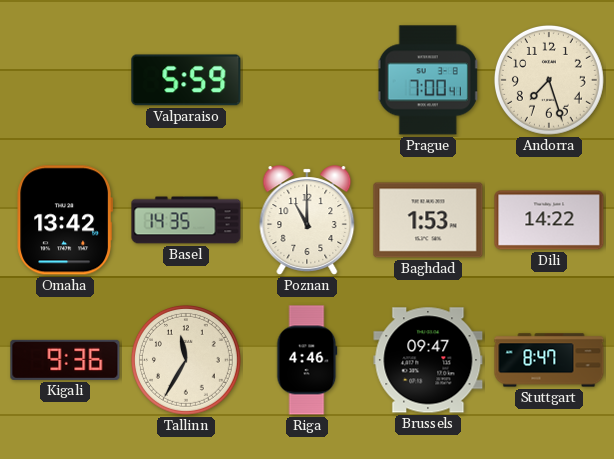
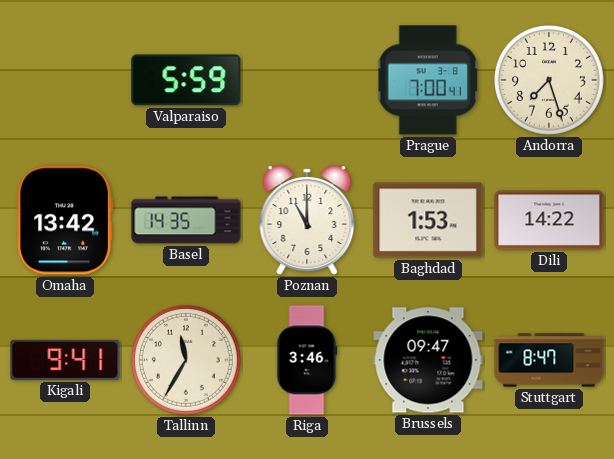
Kigali: 9:36 -> 9:41 (65, 360)
Riga: 4:46 -> 3:46 (307, 360)
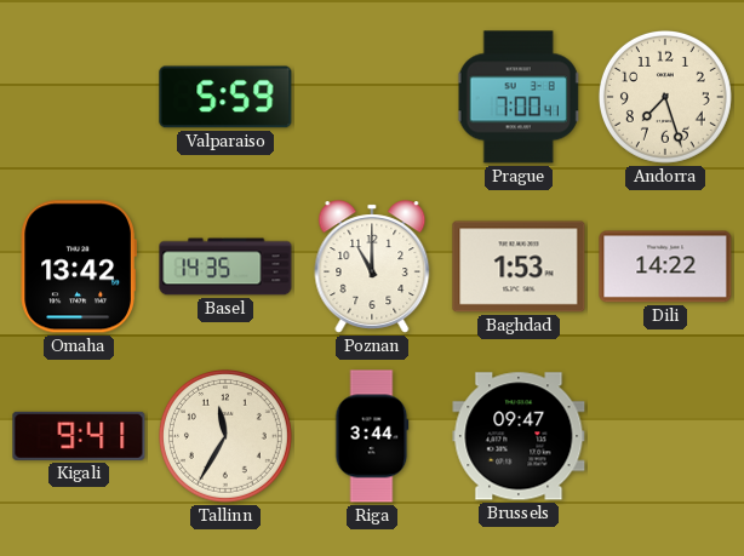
Riga: 3:46 -> 3:44 (372, 436)
Stuttgart: 8:47 -> none (549, 360)
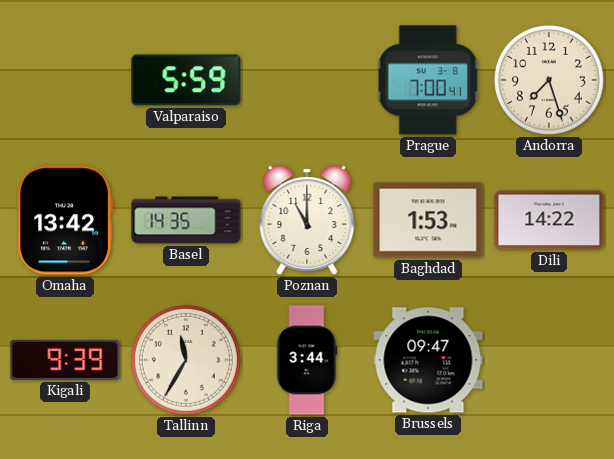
Kigali: 9:41 -> 9:39 (65, 360)
